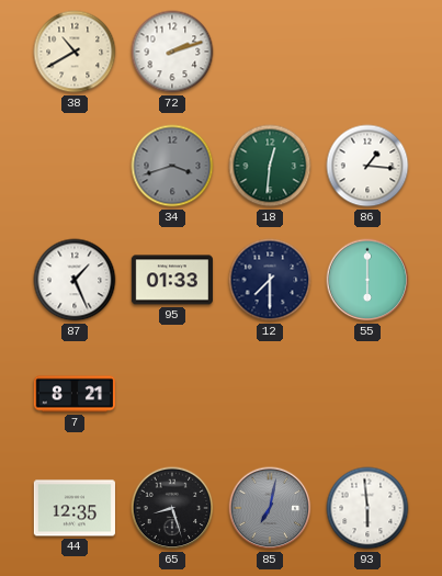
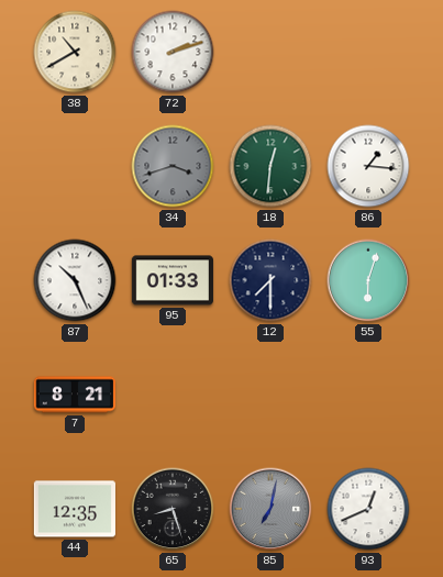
87: 1:26 -> 10:26 (75, 280)
55: 6:00 -> 6:03 (368, 280)
93: 5:59 -> 12:41 (368, 509)
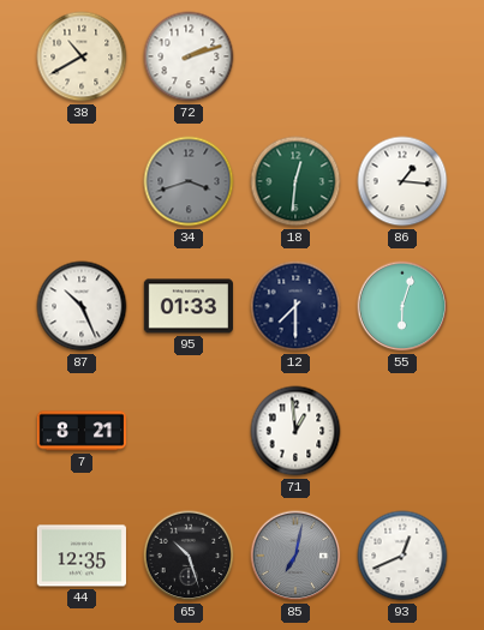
71: none -> 12:59 (295, 431)
65: 8:27 -> 10:27 (189, 556)
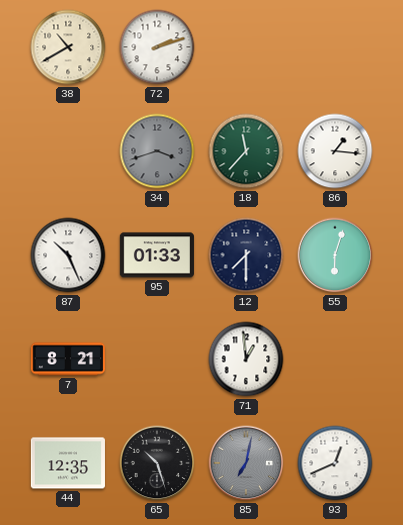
18: 12:31 -> 11:37 (246, 151)
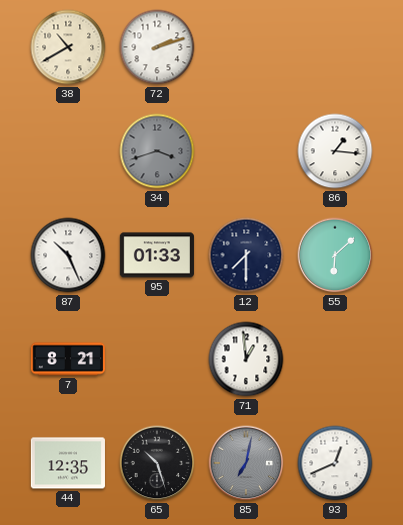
18: 11:37 -> none (246, 151)
55: 6:03 -> 6:08 (335, 255)
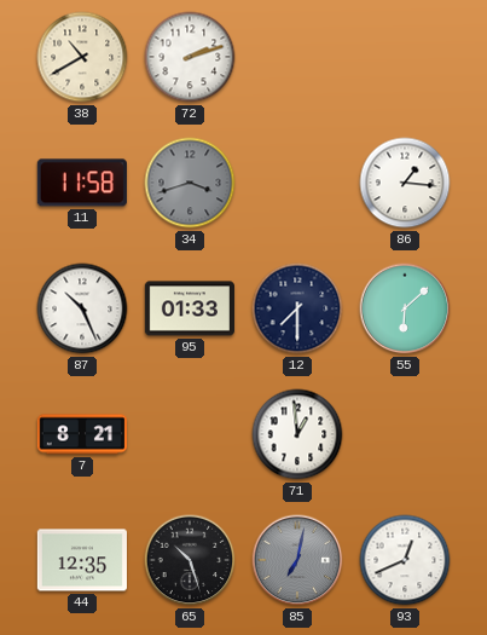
11: none -> 11:58 (82, 183)
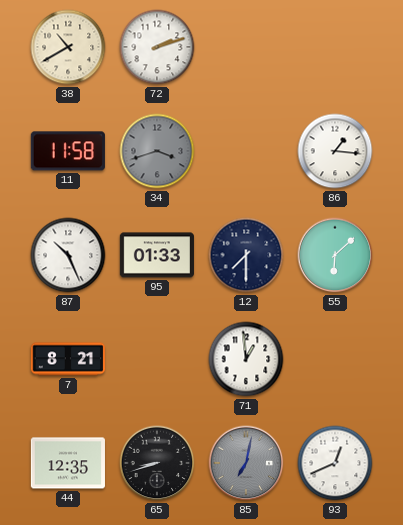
65: 10:27 -> 8:42 (157, 463)
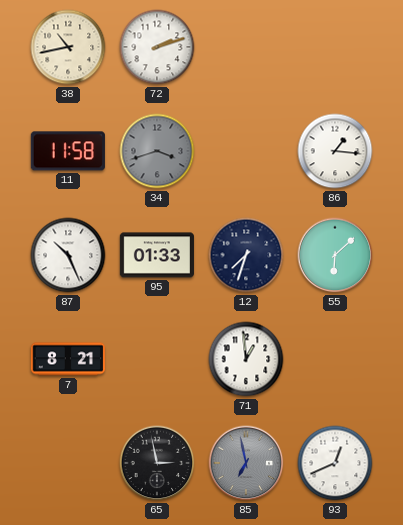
38: 10:40 -> 10:43 (68, 47)
12: 7:30 -> 7:33 (246, 255)
44: 12:35 -> none (67, 463)
65: 8:42 -> 2:58 (157, 463)
85: 7:02 -> 6:58 (246, 463)
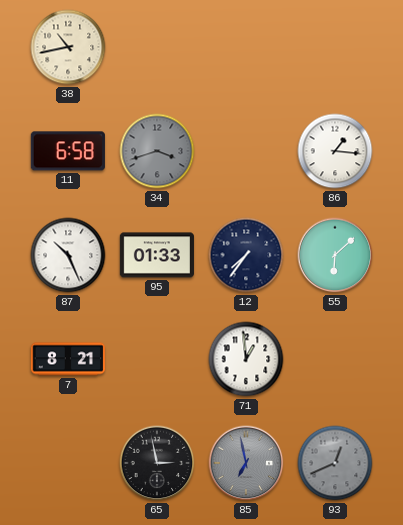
72: 2:12 -> none (157, 47)
11: 11:58 -> 6:58 (68, 151)
12: 7:33 -> 7:36 (246, 255)
93 dial: white -> grey (335, 463)
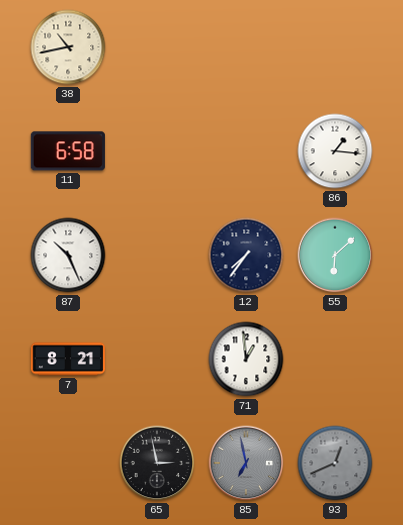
34: 3:42 -> none (157, 151)
95: 01:33 -> none (156, 255)
